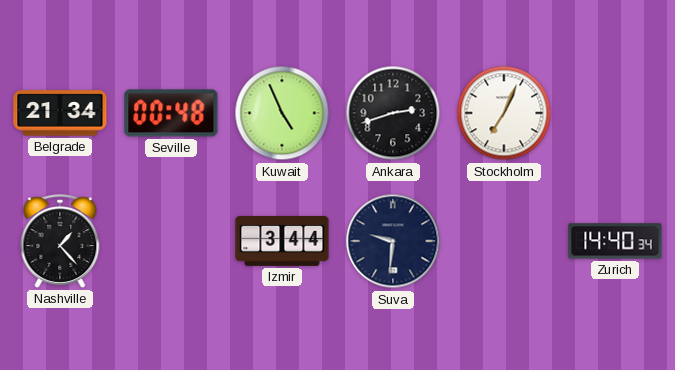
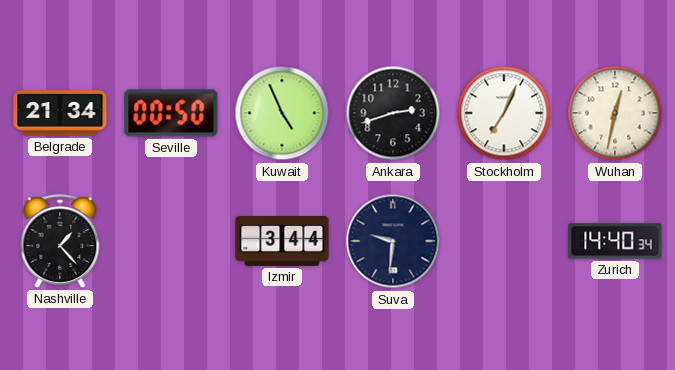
Seville: 00:48 -> 00:50 (171, 113)
Wuhan: none -> 12:32 (615, 113)
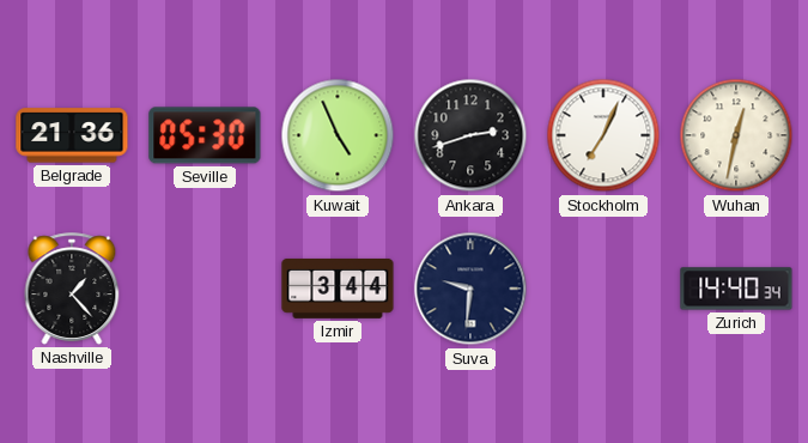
Belgrade: 21:34 -> 21:36 (72, 135)
Seville: 00:50 -> 05:30 (205, 135)
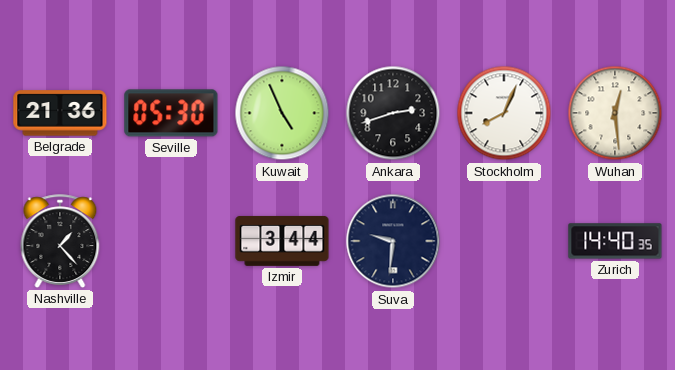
Stockholm: 7:04 -> 8:04 (504, 113)
Wuhan: 12:32 -> 12:29 (615, 113)
Zurich: 14:40:34 -> 14:40:35 (615, 241)
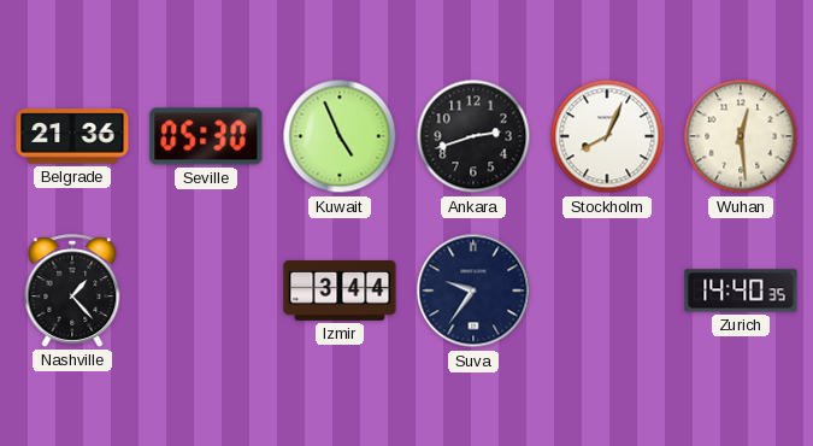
Suva: 9:31 -> 9:36 (473, 291)
